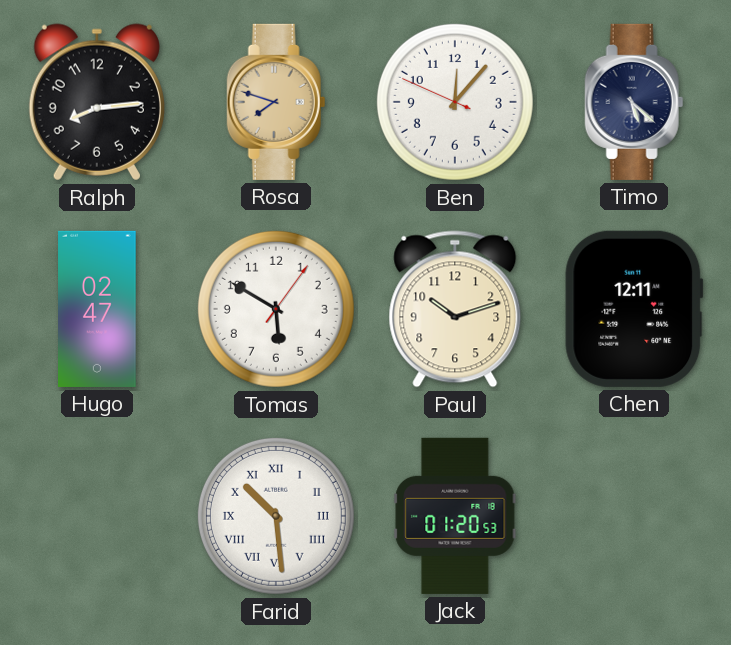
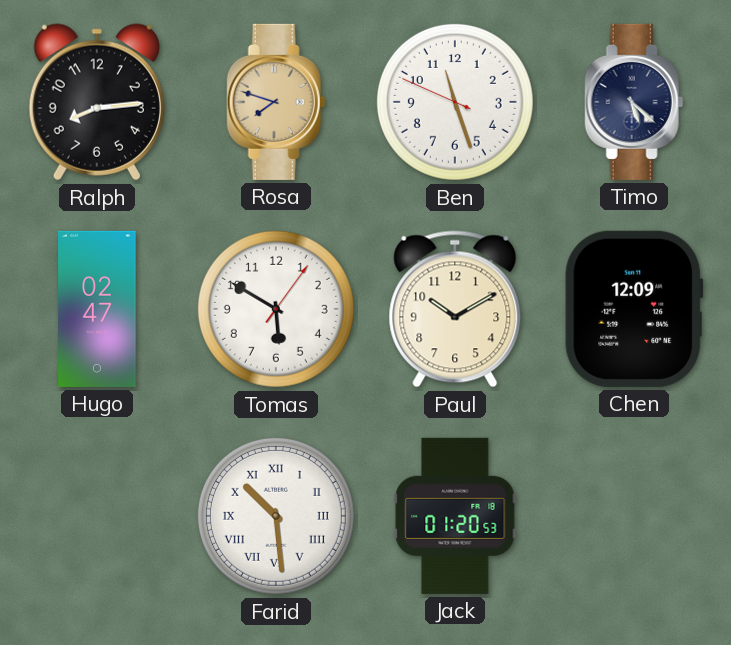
Ben: 12:06 -> 11:26 (455, 102)
Paul: 10:12 -> 10:10 (455, 309)
Chen: 12:11 -> 12:09 (634, 309)
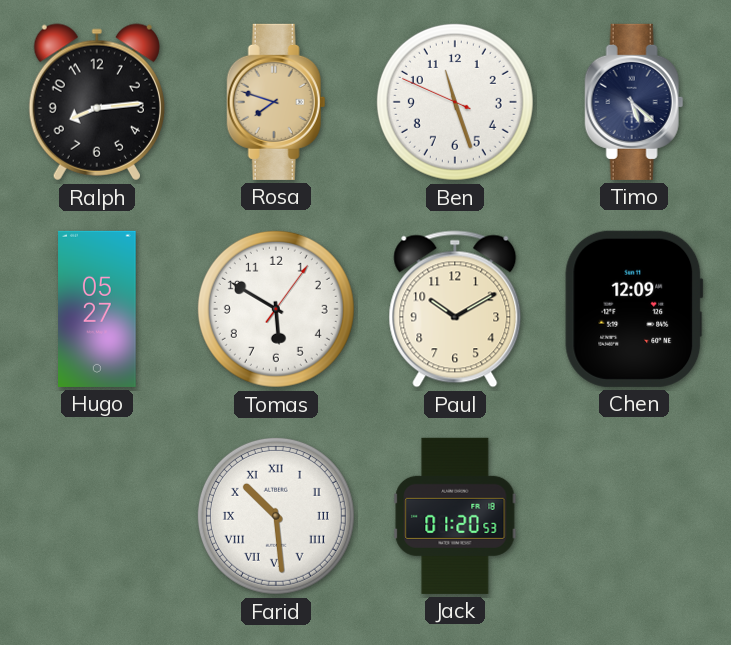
Hugo: 02:47 -> 05:27 (97, 309)
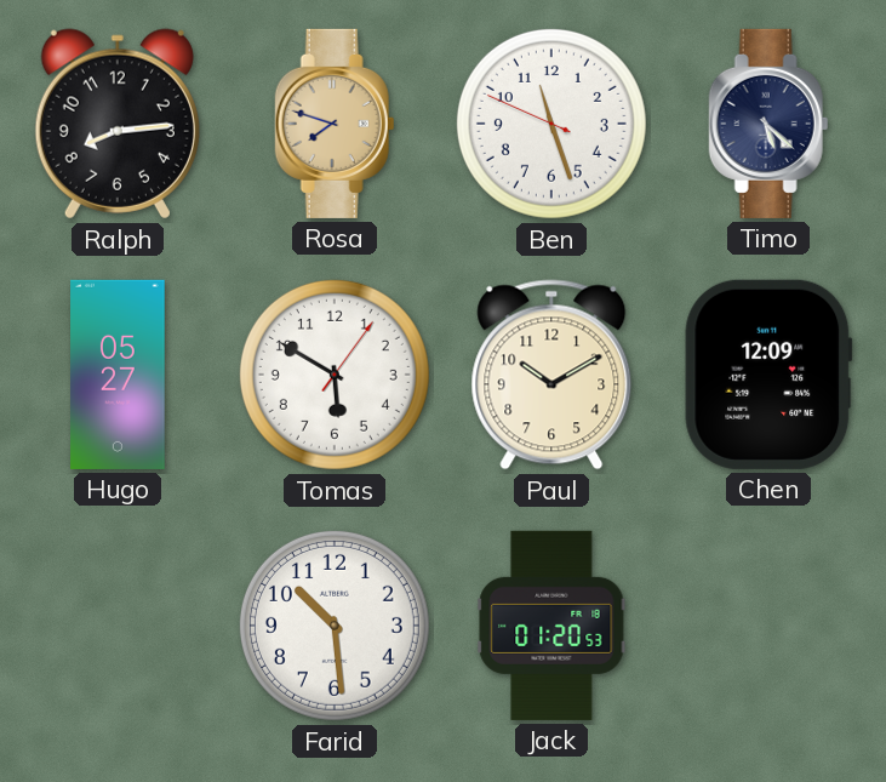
Farid numerals: Roman -> Arabic (335, 626)
